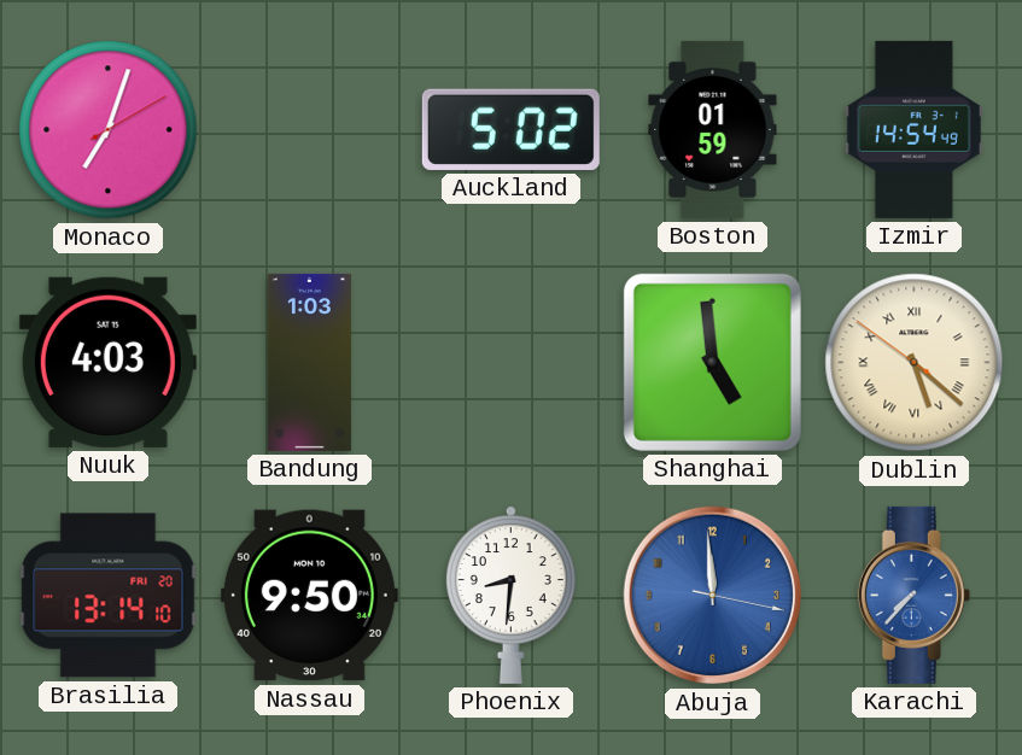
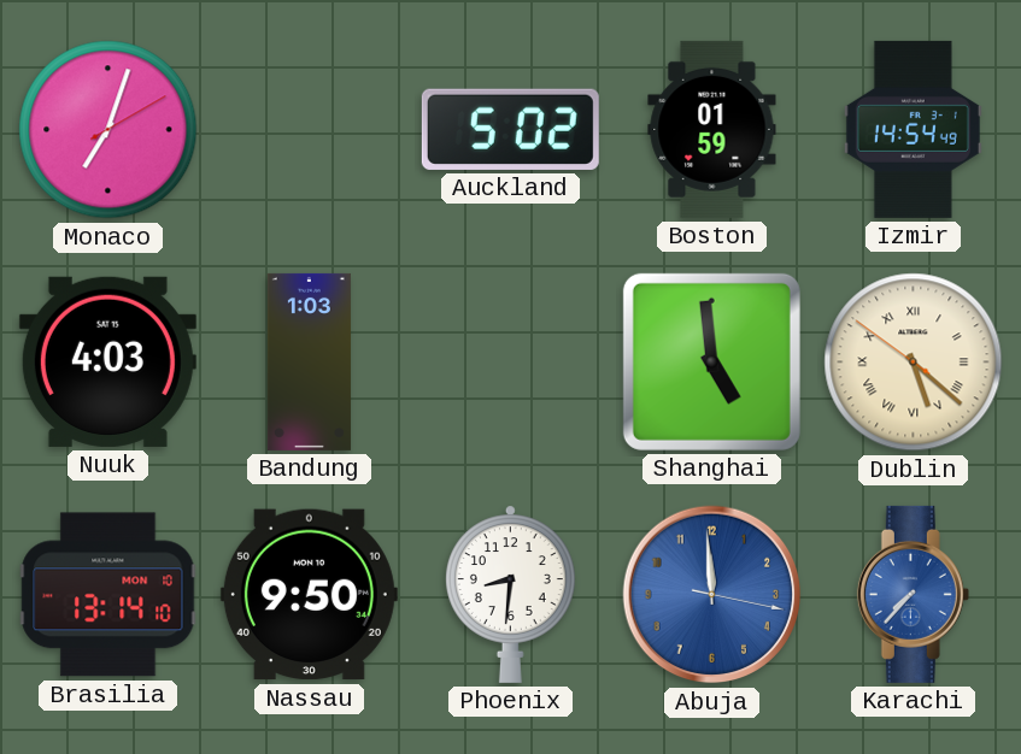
Brasilia date: FRI 20 -> MON 10 (108, 595)
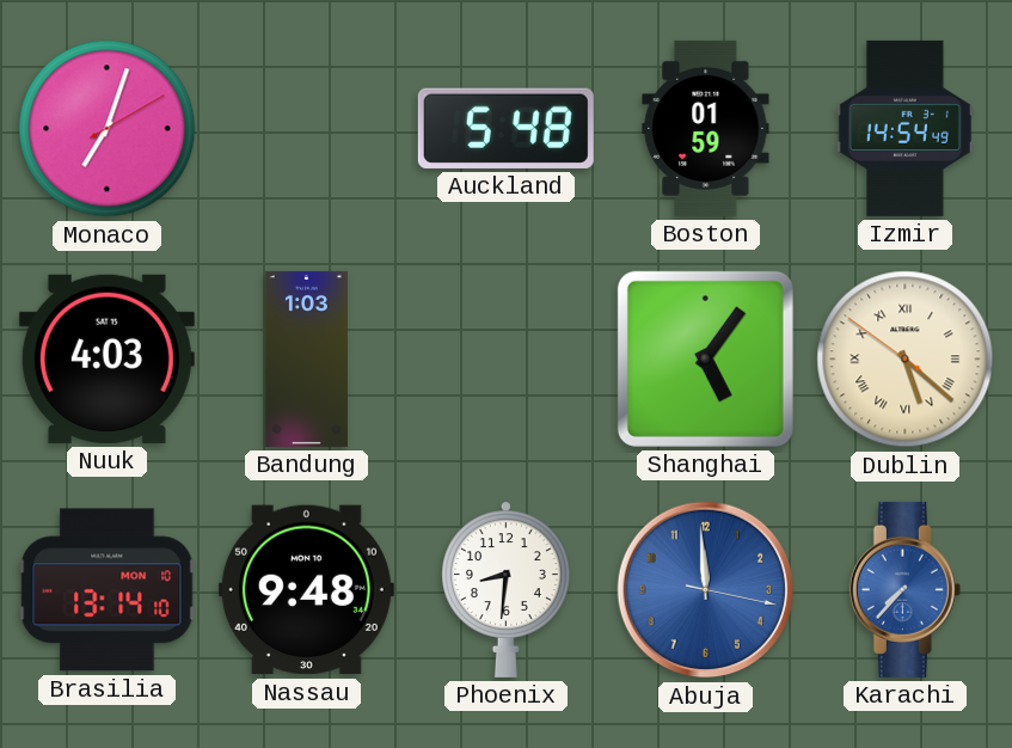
Auckland: 5:02 -> 5:48 (505, 128)
Shanghai: 4:59 -> 5:06 (705, 358)
Nassau: 9:50 -> 9:48 (306, 590)
